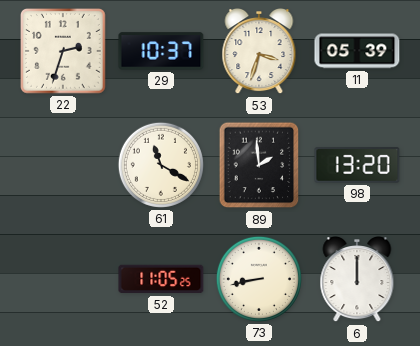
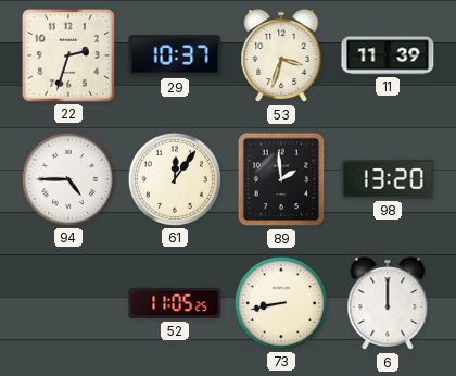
11: 05:39 -> 11:39 (388, 55)
94: none -> 4:45 (68, 179)
61: 11:20 -> 12:06 (175, 179)
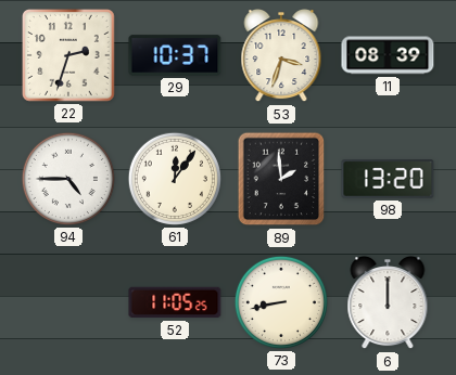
11: 11:39 -> 08:39 (388, 55)
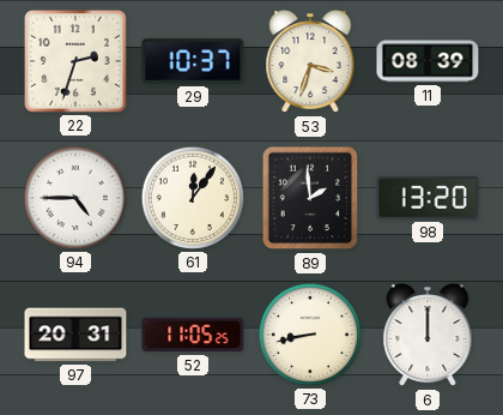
97: none -> 20:31 (75, 335)
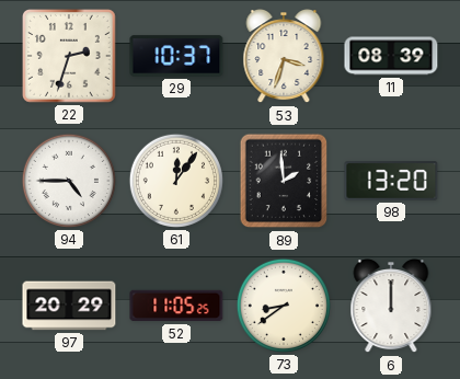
97: 20:31 -> 20:29 (69, 306)
73: 8:43 -> 8:39 (284, 306)
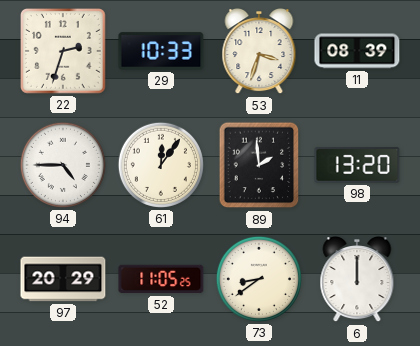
29: 10:37 -> 10:33 (161, 51)
